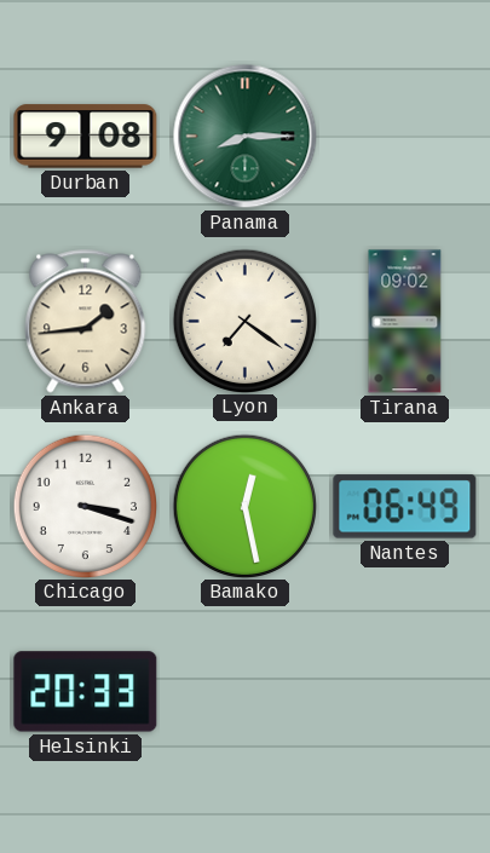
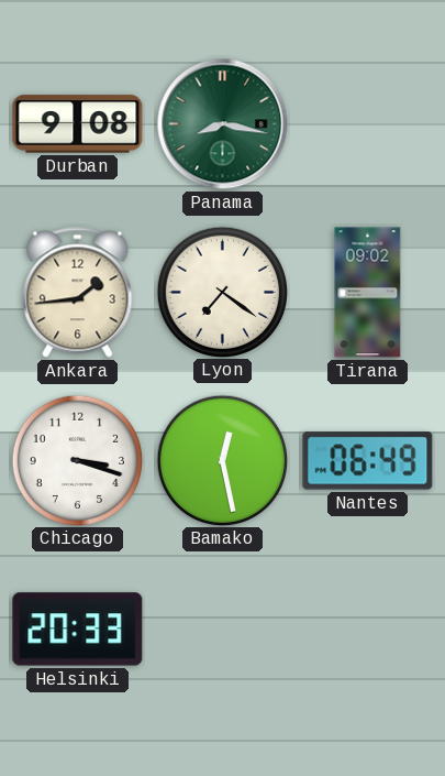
Panama: 8:15 -> 8:17 (223, 124)
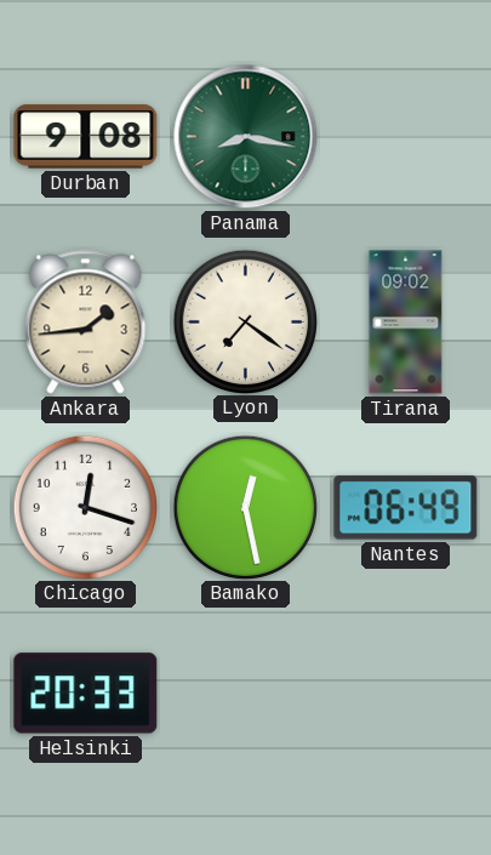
Chicago: 3:18 -> 12:18 (85, 507)
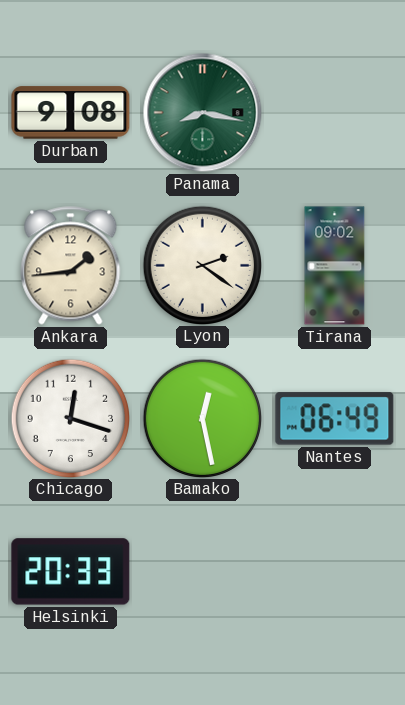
Lyon: 7:21 -> 2:21 (202, 265)
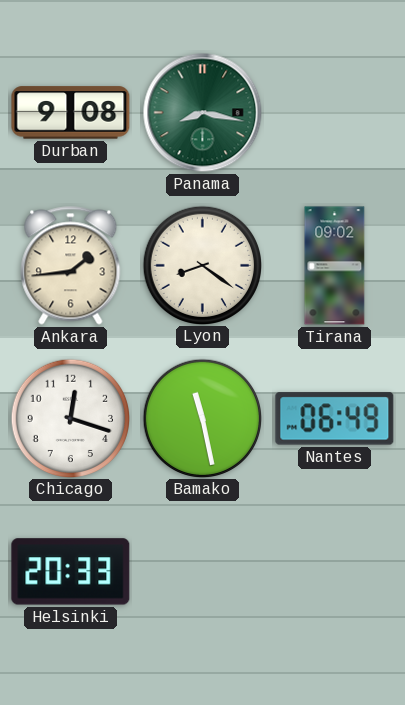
Lyon: 2:21 -> 8:21 (202, 265)
Bamako: 12:28 -> 11:28 (202, 418)
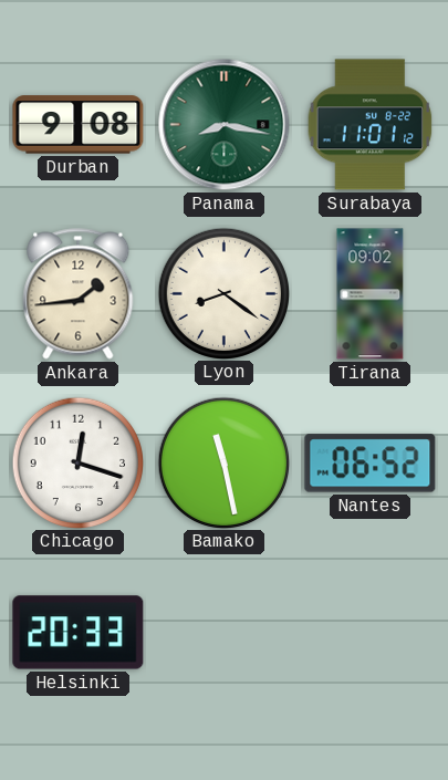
Surabaya: none -> 11:01 (371, 125)
Nantes: 06:49 -> 06:52 (371, 464)
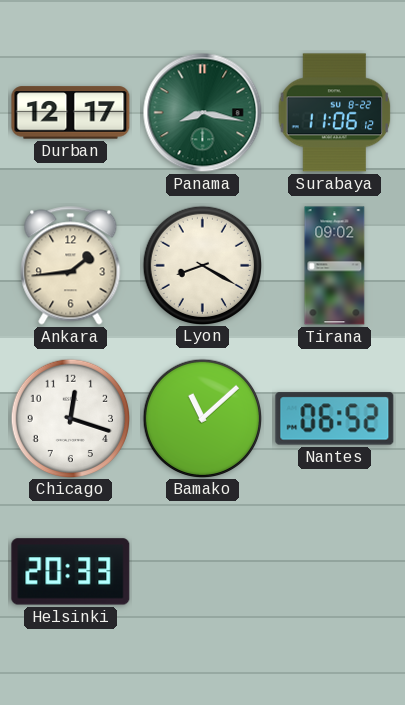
Durban: 9:08 -> 12:17 (71, 113)
Surabaya: 11:01 -> 11:06 (335, 113)
Lyon: 8:21 -> 8:20 (202, 265)
Bamako: 11:28 -> 11:08 (202, 418)
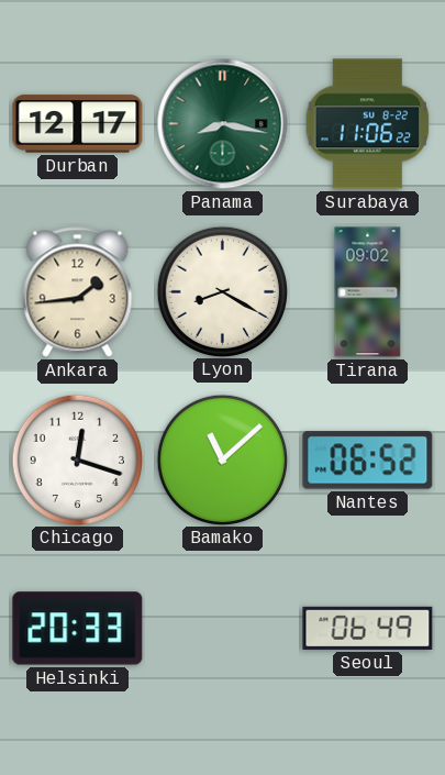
Surabaya: 11:06:12 -> 11:06:22 (368, 124)
Seoul: none -> 06:49 (368, 628)
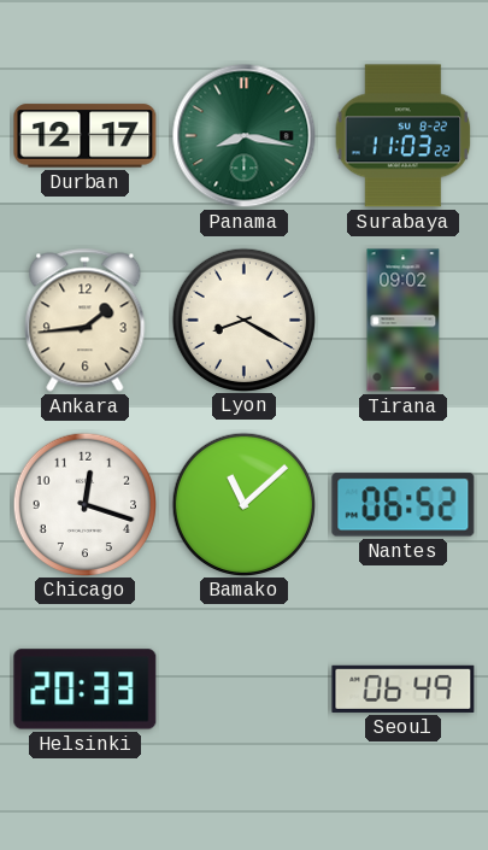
Surabaya: 11:06 -> 11:03 (404, 136)
